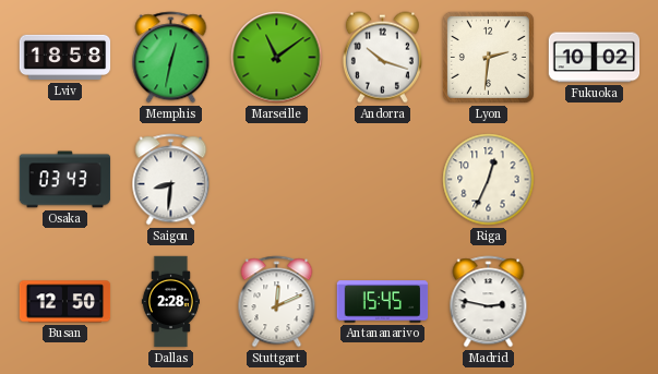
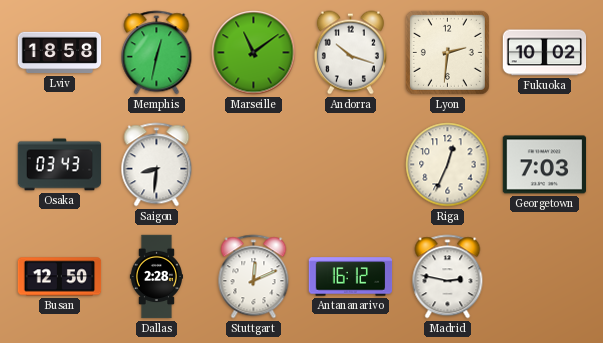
Georgetown: none -> 7:03 (545, 165)
Antananarivo: 15:45 -> 16:12 (351, 277)
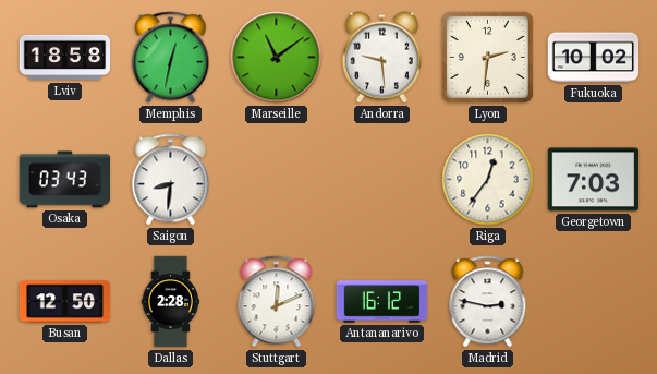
Andorra: 10:18 -> 9:29 (381, 58)
Riga: 12:34 -> 12:36 (488, 180)
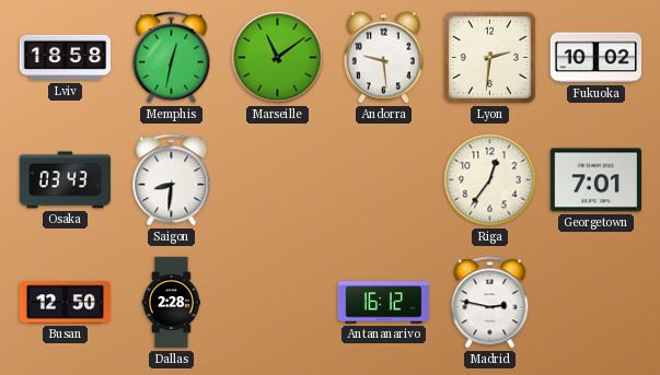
Georgetown: 7:03 -> 7:01 (597, 180)
Stuttgart: 12:11 -> none (277, 302)
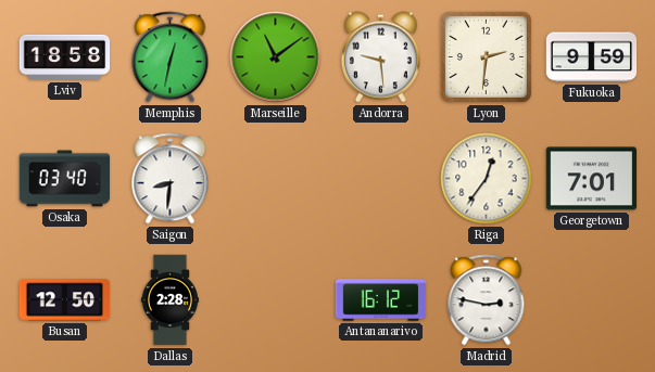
Fukuoka: 10:02 -> 9:59 (592, 57)
Osaka: 03:43 -> 03:40 (65, 179)
